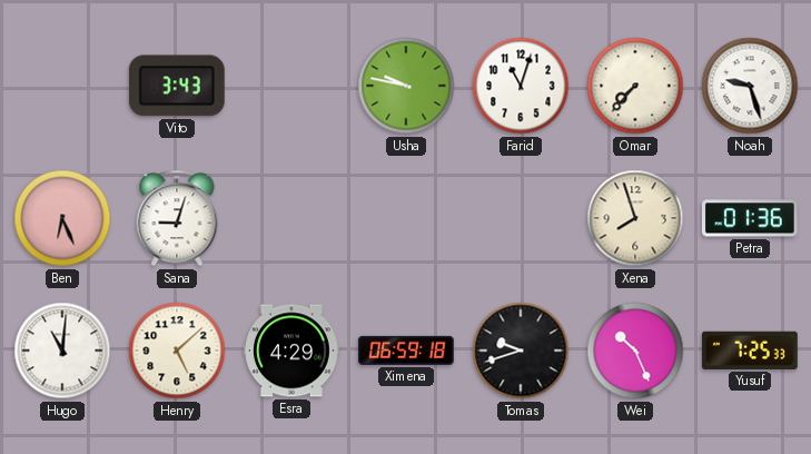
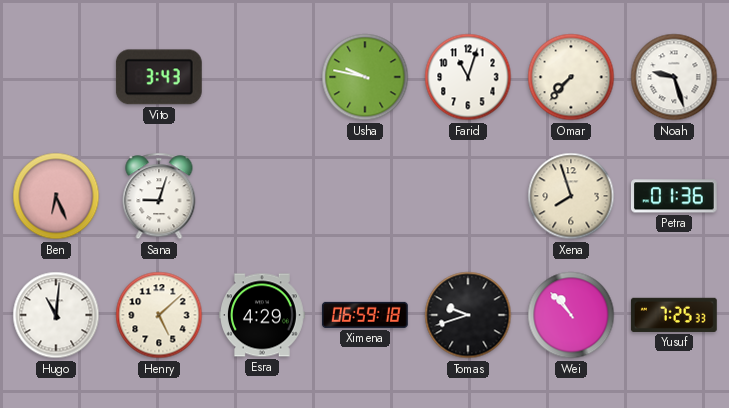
Wei: 10:26 -> 10:53 (571, 315)
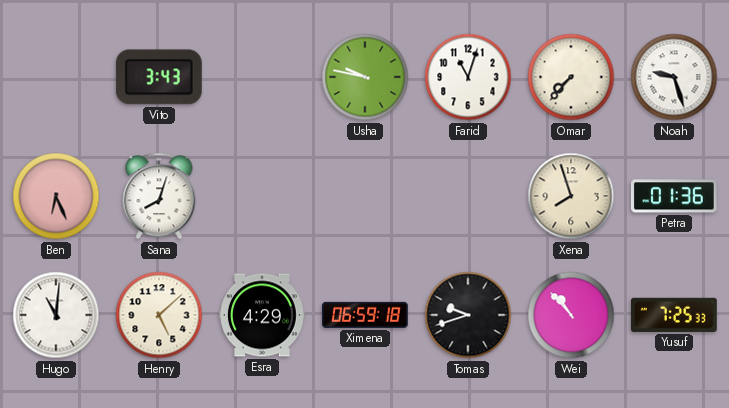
Sana: 9:03 -> 8:03 (159, 196)
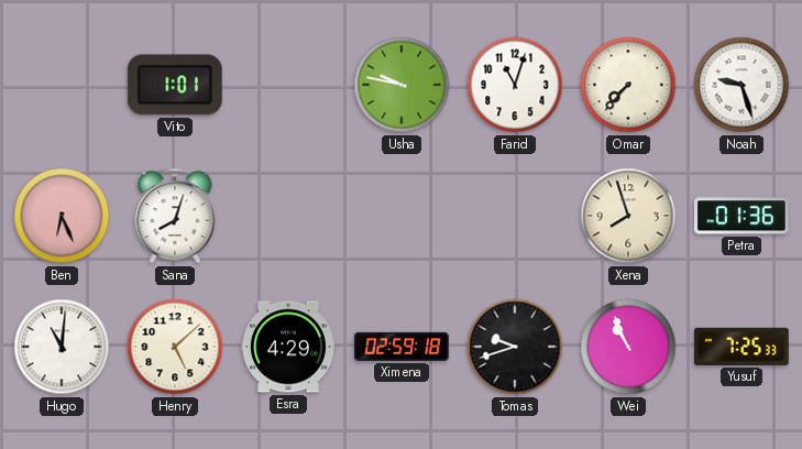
Vito: 3:43 -> 1:01 (175, 85)
Ximena: 06:59 -> 02:59 (402, 347)
Wei: 10:53 -> 10:56 (628, 347)
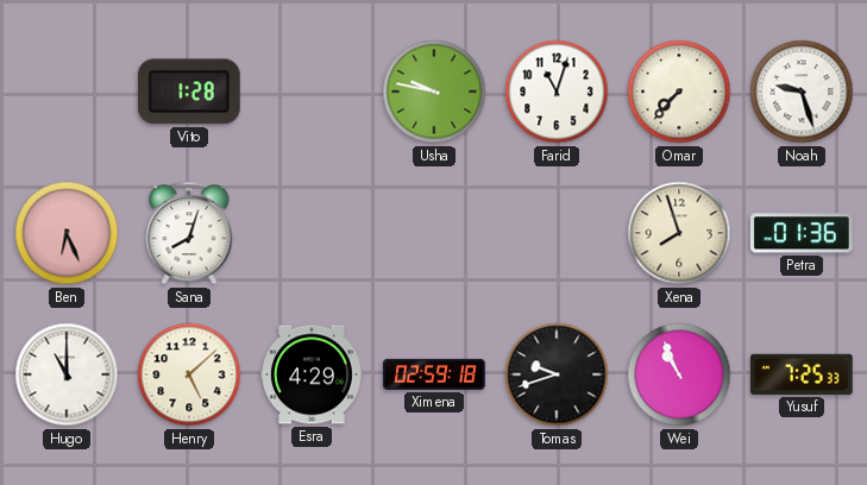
Vito: 1:01 -> 1:28 (189, 92)
Hugo: 11:01 -> 11:00 (67, 374)
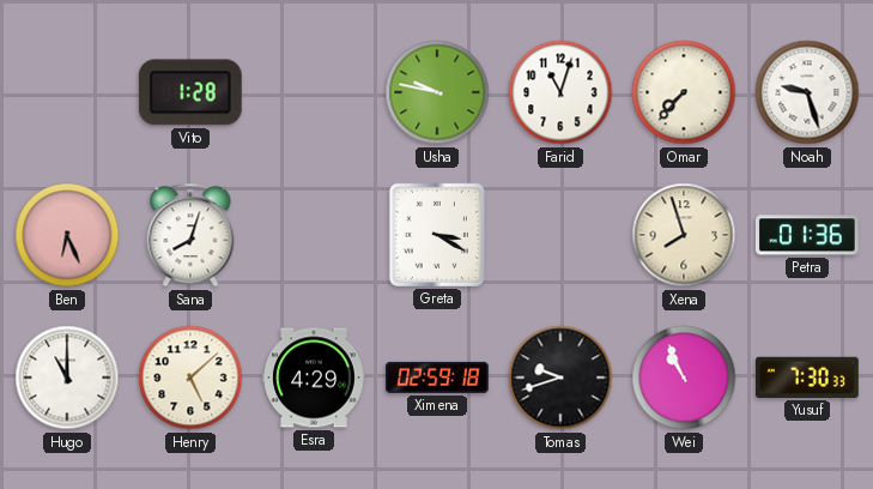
Greta: none -> 3:20 (437, 235)
Yusuf: 7:25 -> 7:30 (807, 378)
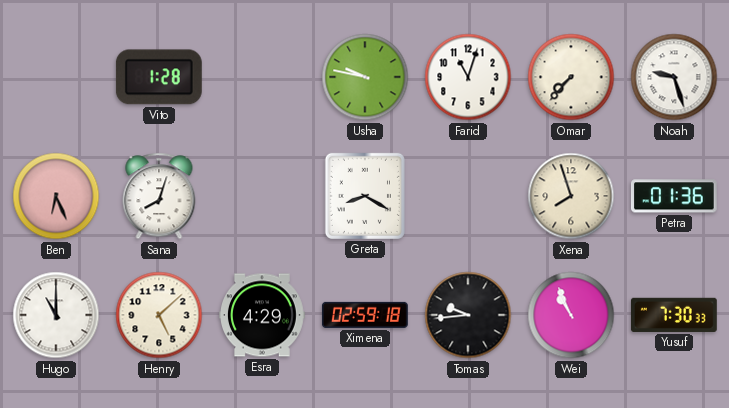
Greta: 3:20 -> 8:20 (365, 196)
Tomas: 9:42 -> 9:44 (468, 315)
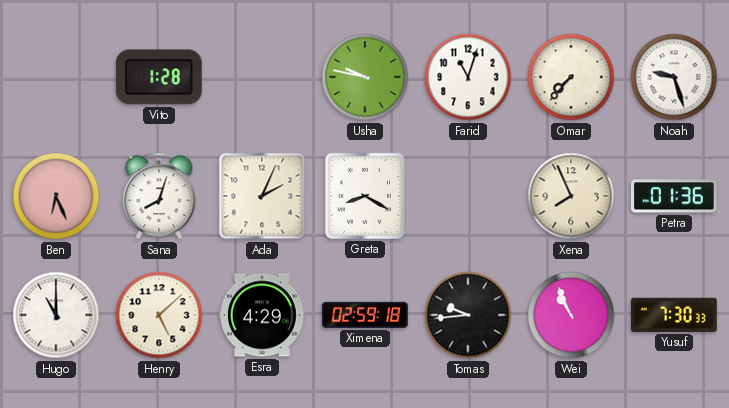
Ada: none -> 2:04 (262, 196)
Xena: 7:57 -> 7:56 (571, 196)
